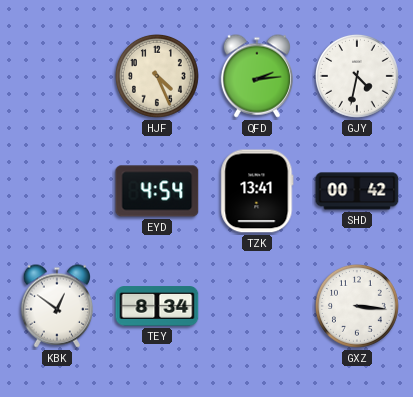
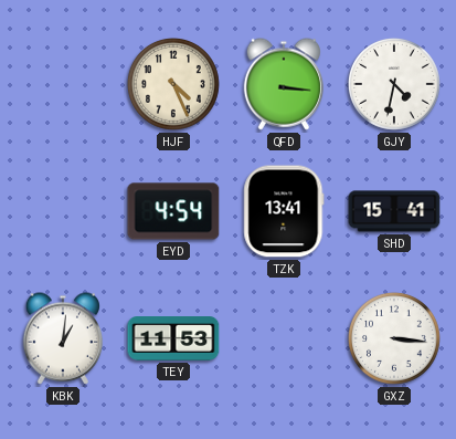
QFD: 2:14 -> 3:16 (283, 84)
SHD: 00:42 -> 15:41 (394, 211)
KBK: 12:51 -> 1:01 (62, 338)
TEY: 8:34 -> 11:53 (173, 338)
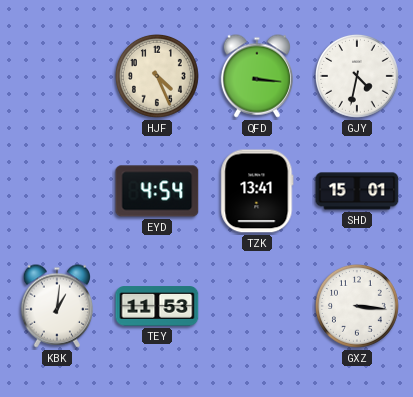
SHD: 15:41 -> 15:01 (357, 191)
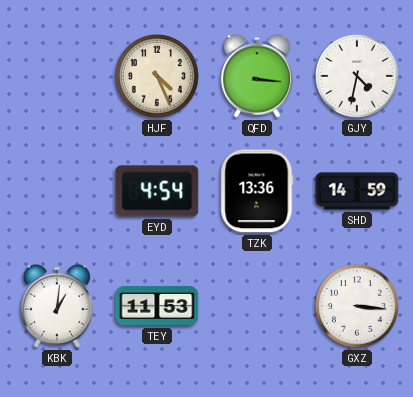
TZK: 13:41 -> 13:36 (257, 191)
SHD: 15:01 -> 14:59 (357, 191)
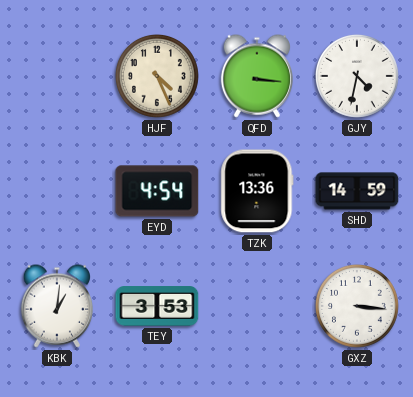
TEY: 11:53 -> 3:53 (157, 306)
